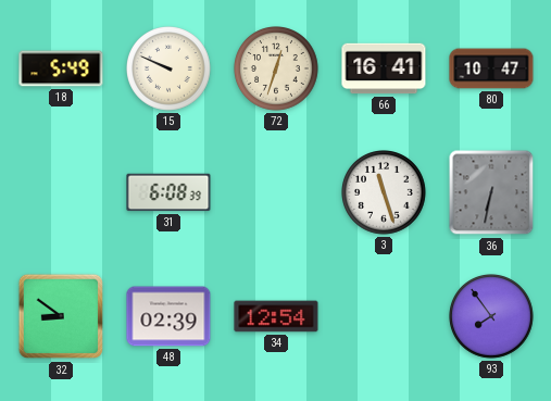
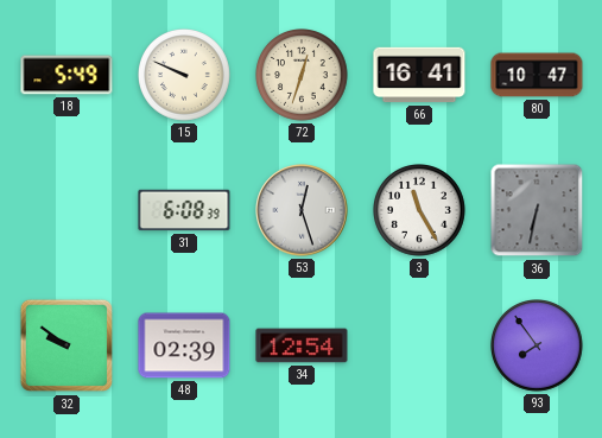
53: none -> 12:27 (302, 210)
3: 11:27 -> 11:25 (420, 211)
32: 8:51 -> 9:51 (66, 345)
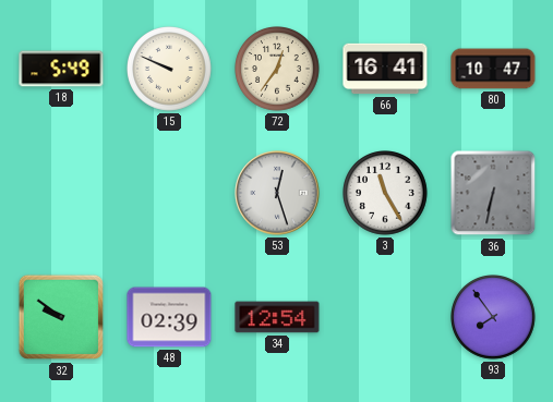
72: 12:33 -> 12:36 (278, 70)
31: 6:08 -> none (184, 210)
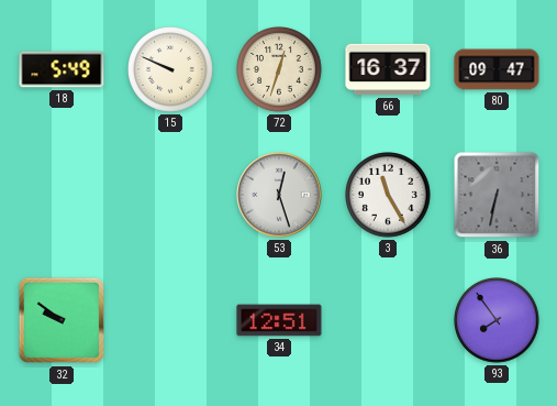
72: 12:36 -> 12:33 (280, 70)
66: 16:41 -> 16:37 (388, 69)
80: 10:47 -> 09:47 (497, 69)
48: 02:39 -> none (169, 317)
34: 12:54 -> 12:51 (279, 320)
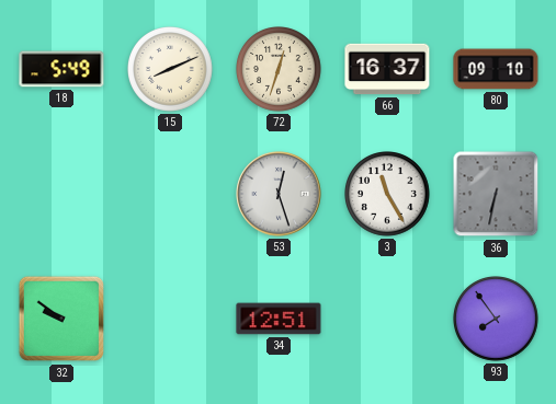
15: 9:49 -> 8:11 (171, 70)
80: 09:47 -> 09:10 (496, 69)
